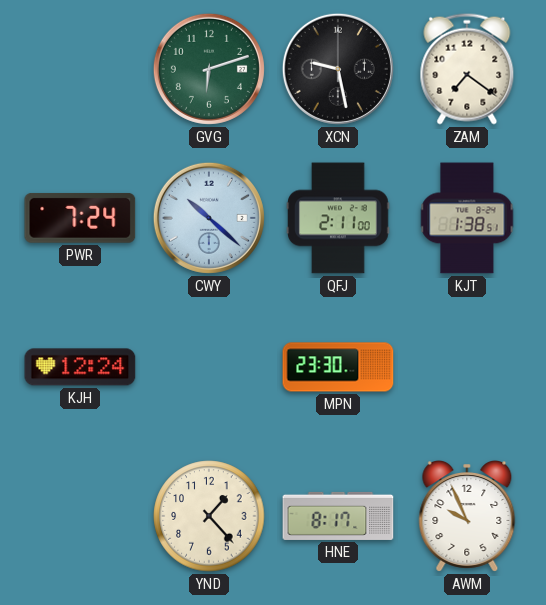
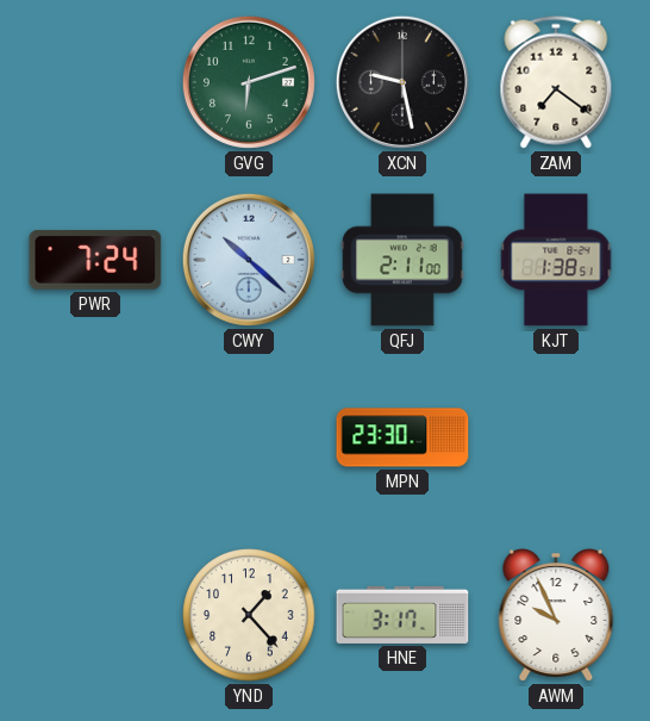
KJH: 12:24 -> none (80, 367)
HNE: 8:17 -> 3:17 (402, 615)
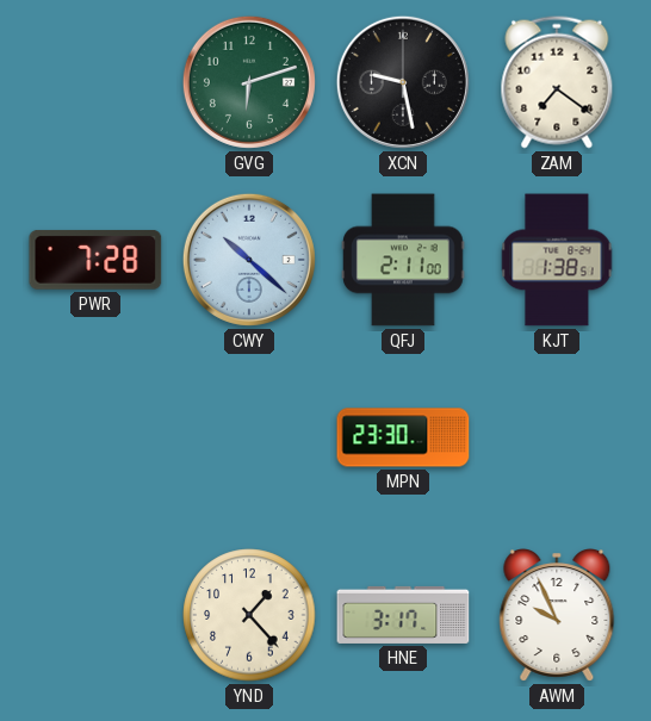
PWR: 7:24 -> 7:28 (95, 260)
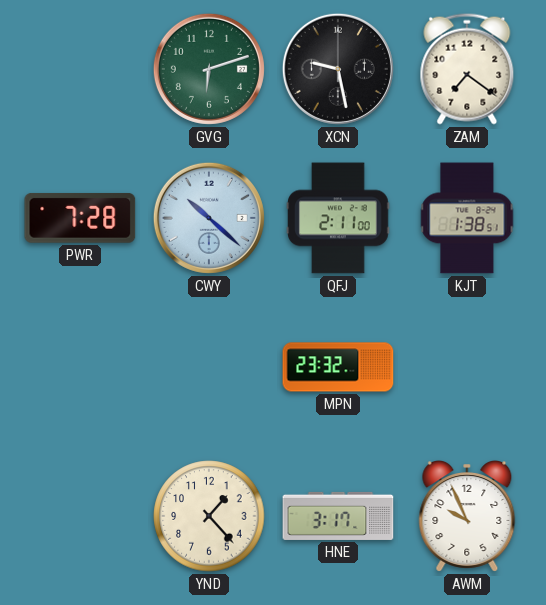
MPN: 23:30 -> 23:32 (338, 367)
